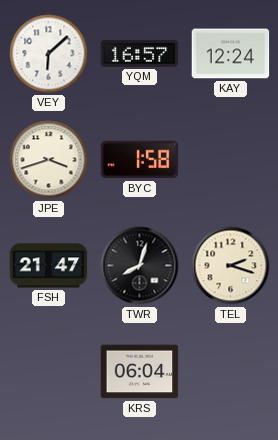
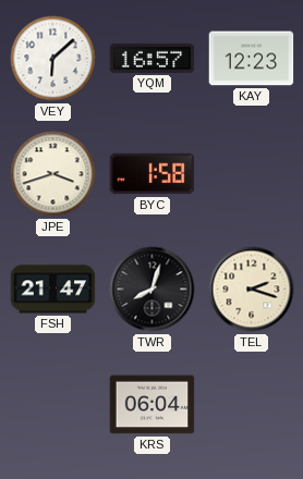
KAY: 12:24 -> 12:23 (252, 59)
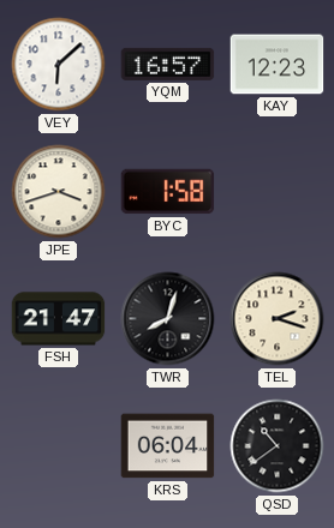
QSD: none -> 10:39 (278, 446)
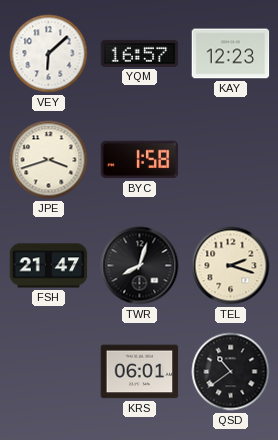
KRS: 06:04 -> 06:01 (140, 372)
